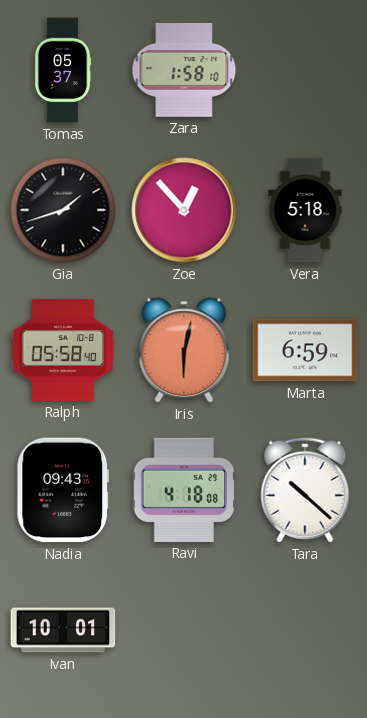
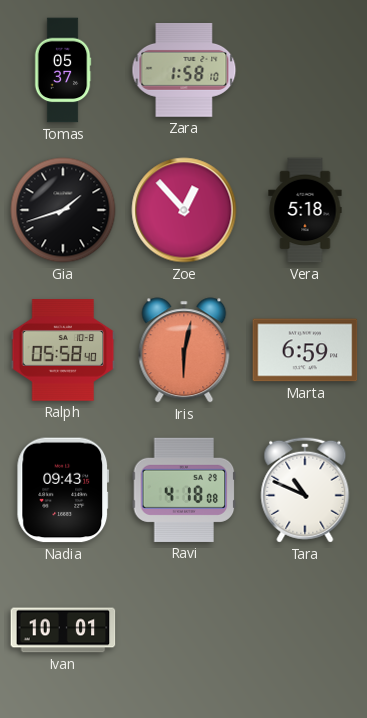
Tara: 10:22 -> 10:49 (305, 490)
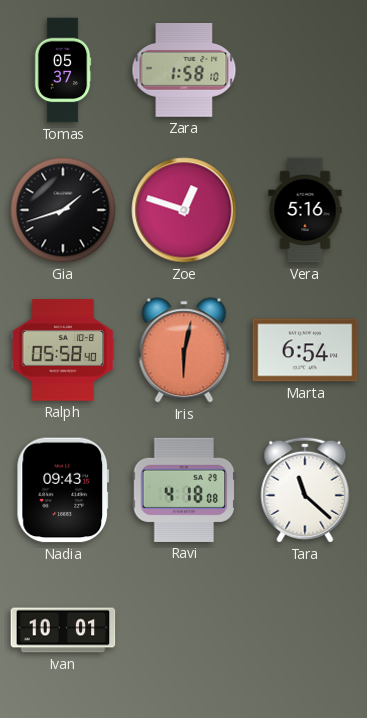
Zoe: 12:53 -> 12:48 (184, 210)
Vera: 5:18 -> 5:16 (305, 210)
Marta: 6:59 -> 6:54 (305, 350)
Tara: 10:49 -> 11:22 (305, 490)
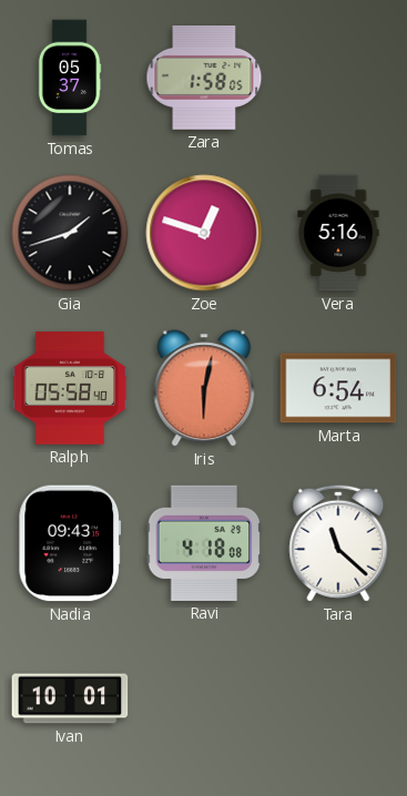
Zara: 1:58:10 -> 1:58:05 (204, 79)
